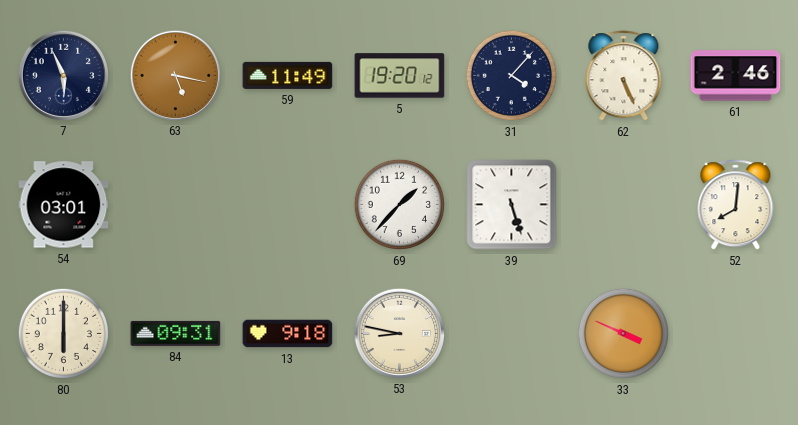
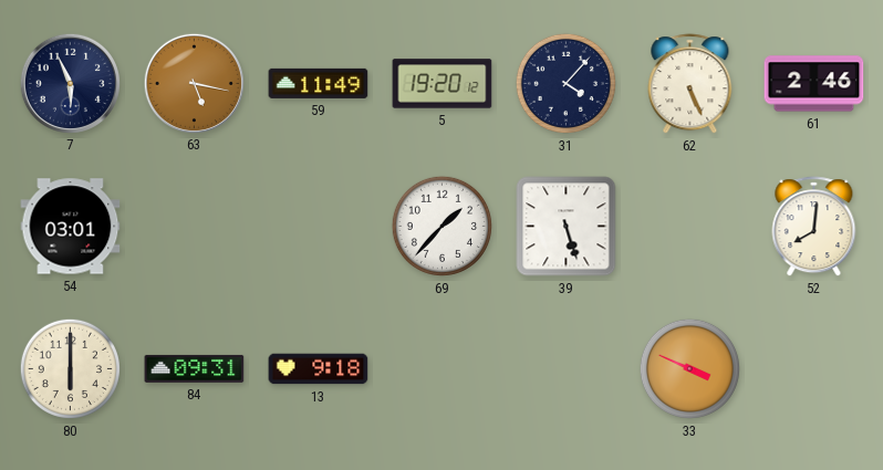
53: 8:47 -> none (399, 333)
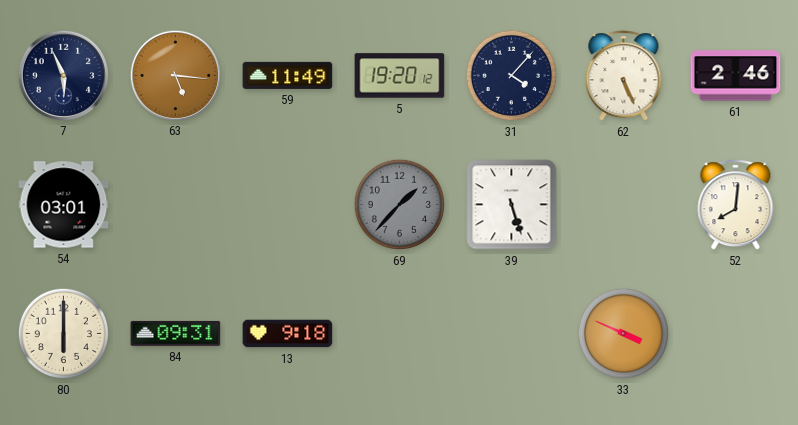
63: 5:17 -> 5:16 (175, 75)
69 dial: white -> grey (399, 204)
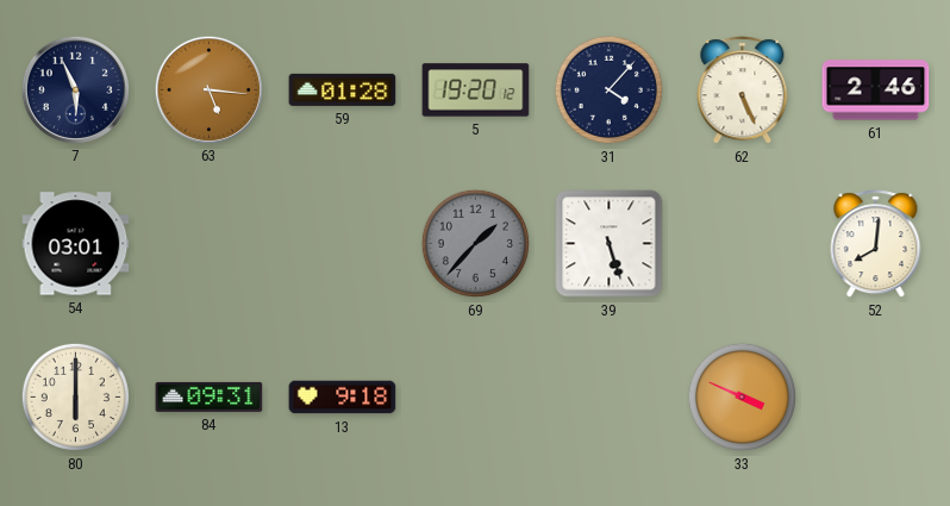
59: 11:49 -> 01:28 (343, 89)
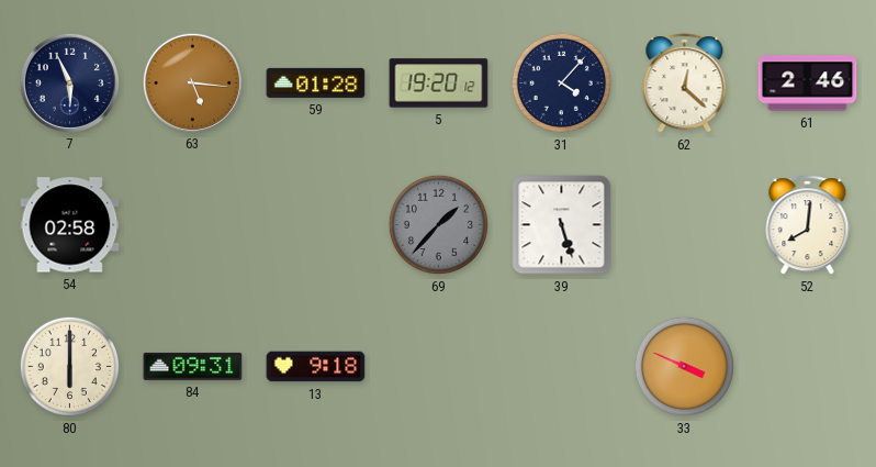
62: 5:26 -> 12:22 (685, 84)
54: 03:01 -> 02:58 (70, 225)
